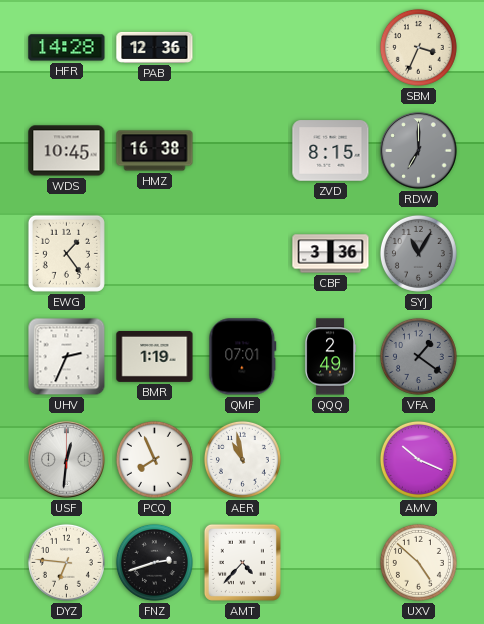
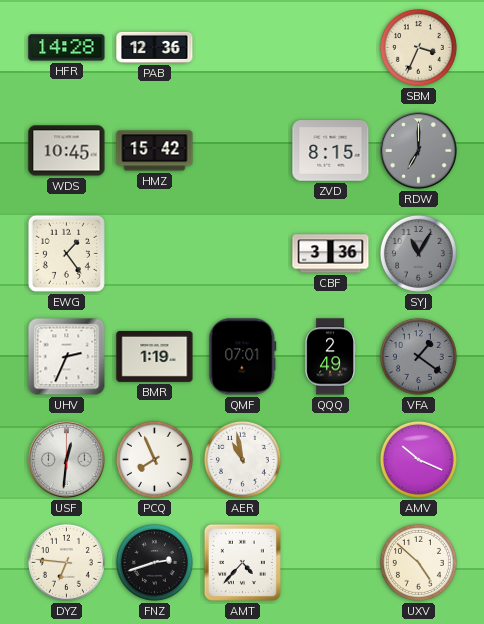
HMZ: 16:38 -> 15:42 (155, 151)
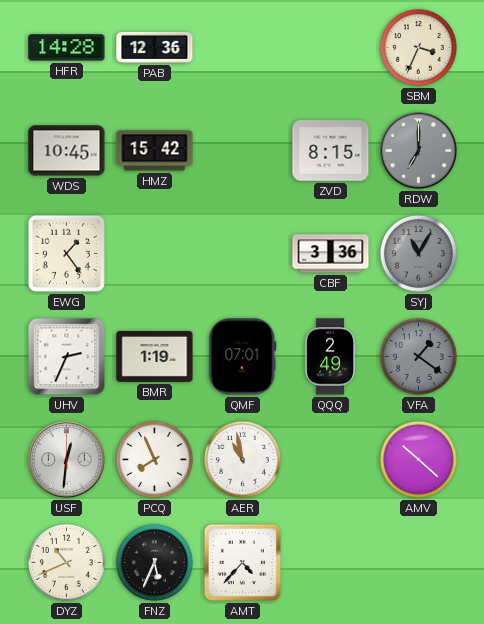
AMV: 10:19 -> 10:22 (418, 459)
DYZ: 6:46 -> 10:41 (66, 562)
FNZ: 2:42 -> 5:34 (154, 562)
UXV: 4:52 -> none (418, 562)
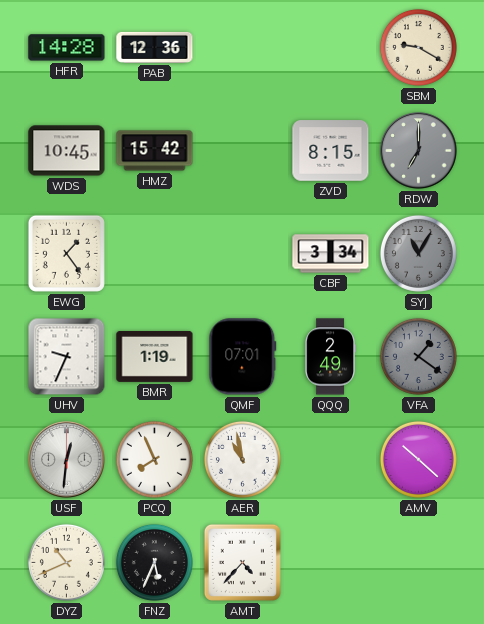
SBM: 3:34 -> 9:20 (418, 47)
CBF: 3:36 -> 3:34 (331, 254)
UHV: 2:34 -> 9:34 (67, 357)
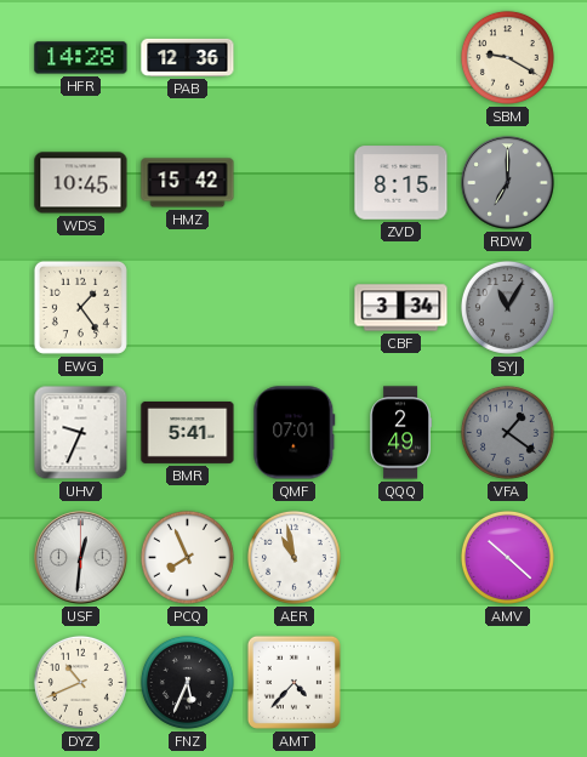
BMR: 1:19 -> 5:41 (188, 432)
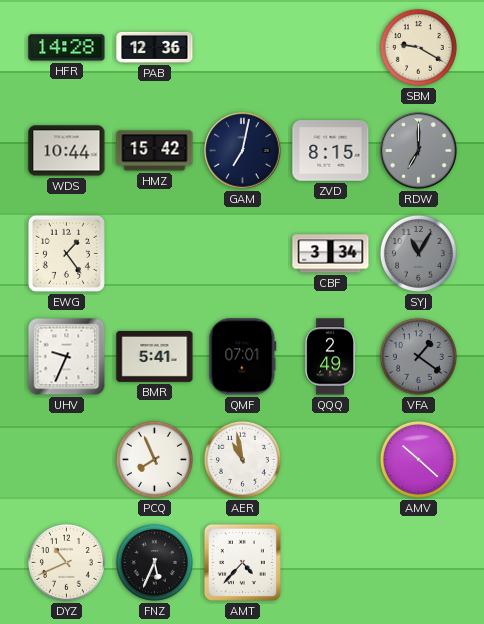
WDS: 10:45 -> 10:44 (67, 151)
GAM: none -> 7:02 (243, 151)
USF: 12:31 -> none (81, 558)
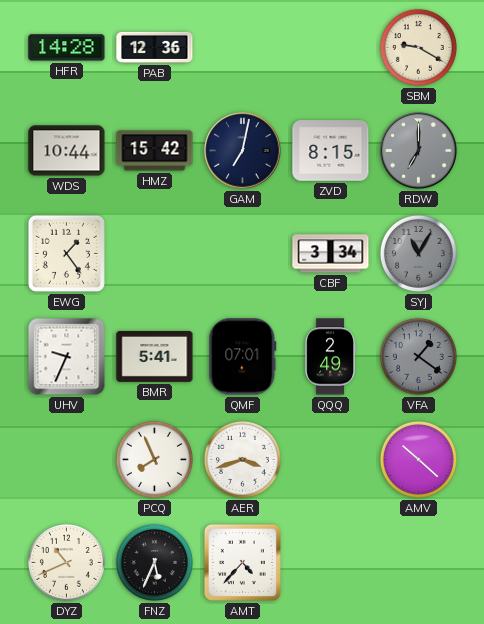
AER: 10:58 -> 3:42 (242, 459)
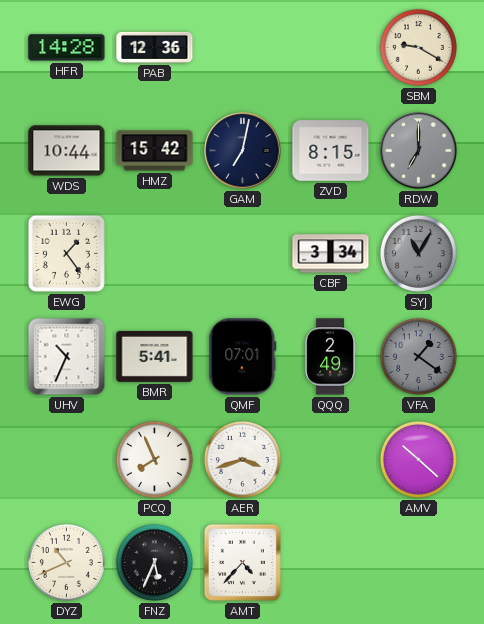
UHV: 9:34 -> 10:34 (67, 357)
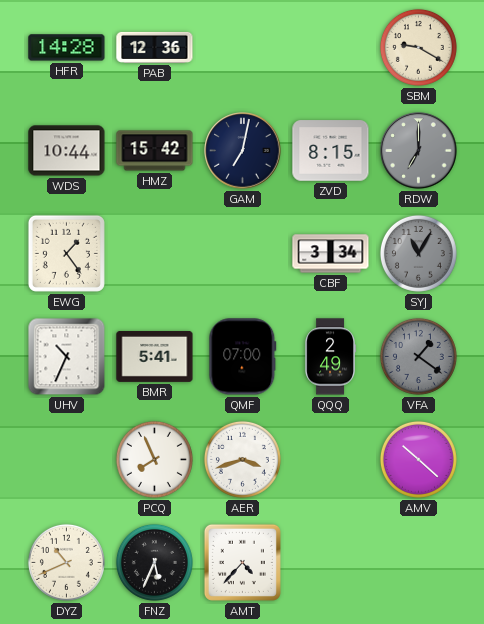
QMF: 07:01 -> 07:00 (243, 357)
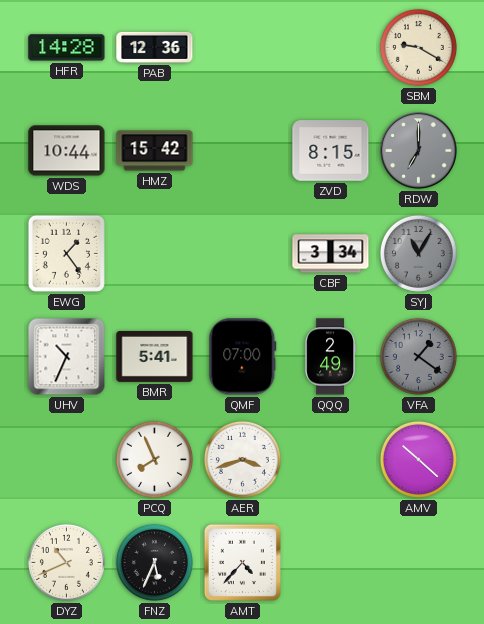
GAM: 7:02 -> none (243, 151)
